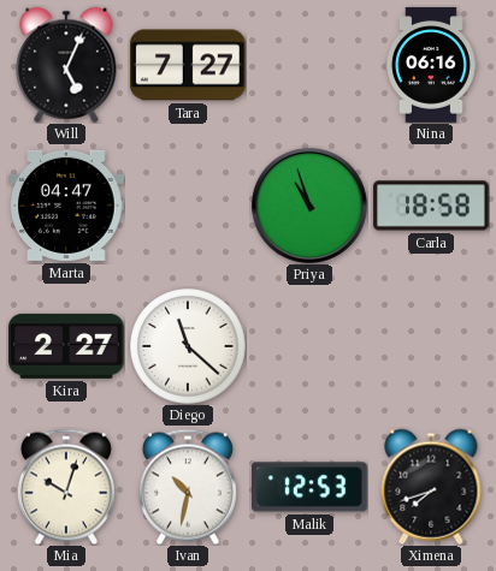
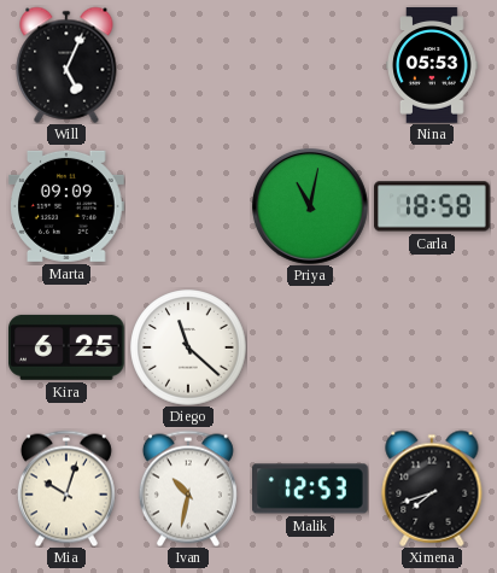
Tara: 7:27 -> none (189, 65)
Nina: 06:16 -> 05:53 (433, 65)
Marta: 04:47 -> 09:09 (68, 206)
Priya: 10:57 -> 11:02 (310, 206)
Kira: 2:27 -> 6:25 (68, 347)
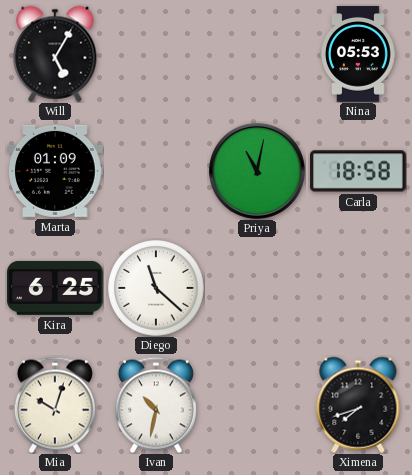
Will: 5:04 -> 5:05 (55, 54)
Marta: 09:09 -> 01:09 (56, 171)
Malik: 12:53 -> none (311, 489)
